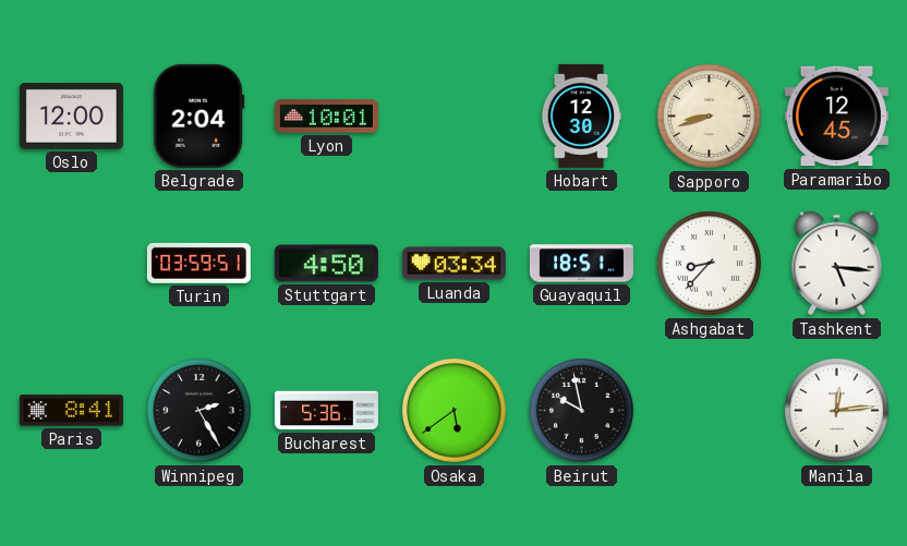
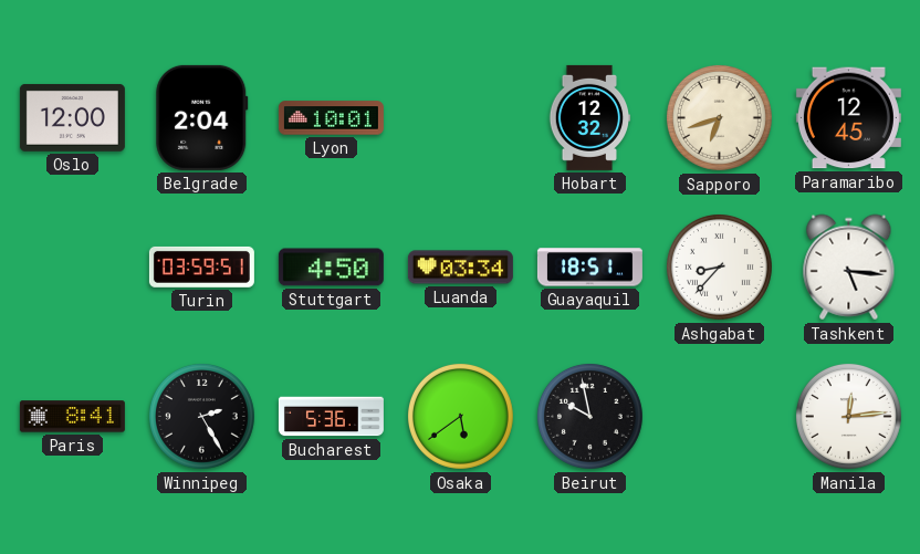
Hobart: 12:30 -> 12:32 (589, 117)
Sapporo: 8:42 -> 6:42 (719, 117)
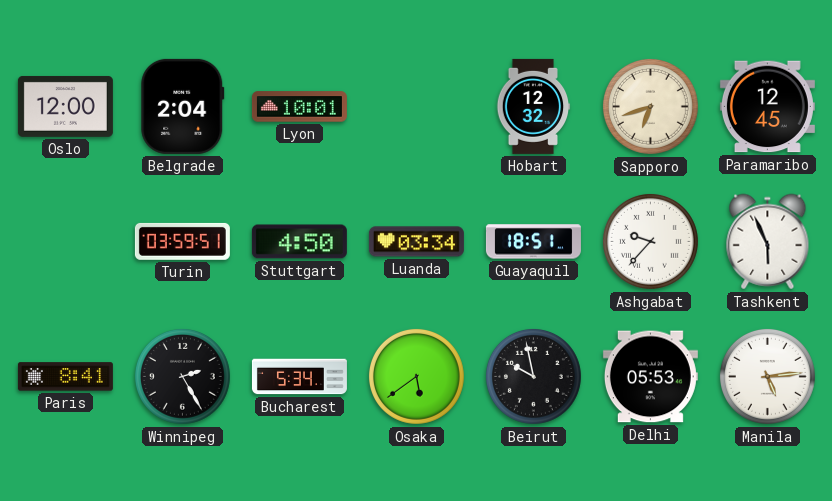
Ashgabat: 8:37 -> 9:37 (650, 241)
Tashkent: 5:16 -> 5:56 (768, 242)
Bucharest: 5:36 -> 5:34 (299, 377)
Delhi: none -> 05:53 (650, 377)
Manila: 12:14 -> 5:14 (767, 376)
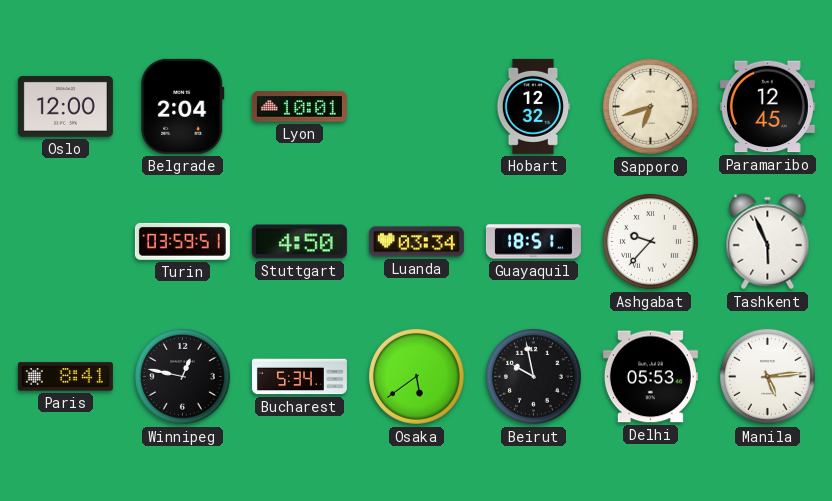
Winnipeg: 2:25 -> 12:47 (182, 376)
